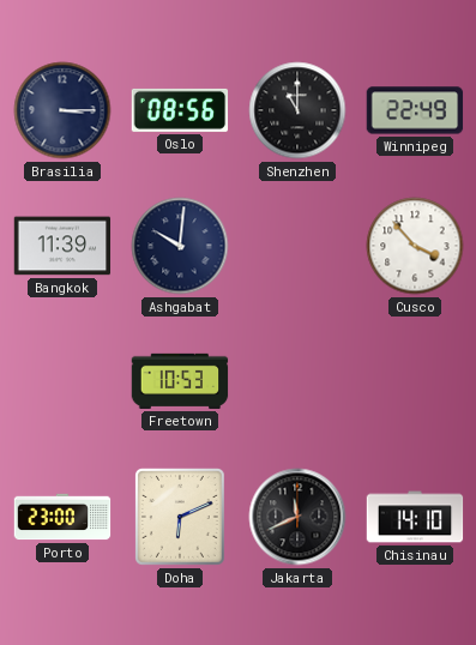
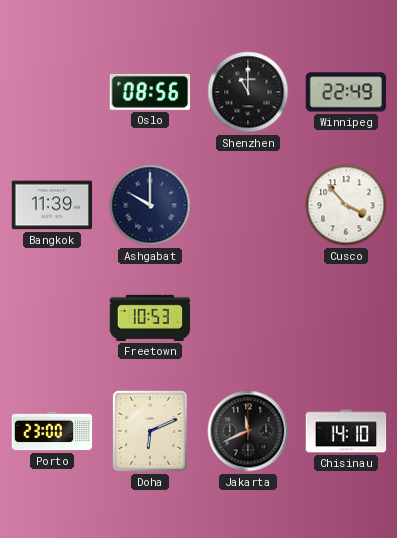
Brasilia: 3:15 -> none (62, 110)
Ashgabat: 10:01 -> 10:00 (150, 205)
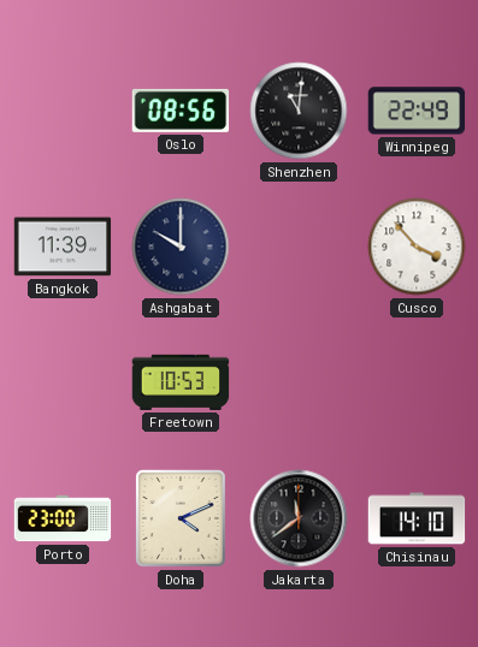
Shenzhen: 11:00 -> 11:01 (299, 111)
Doha: 6:11 -> 4:11 (182, 520)
Jakarta: 11:41 -> 11:39 (299, 518)
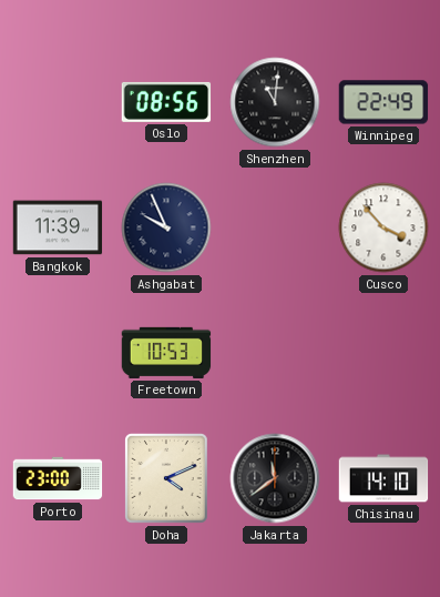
Ashgabat: 10:00 -> 9:56 (166, 227)
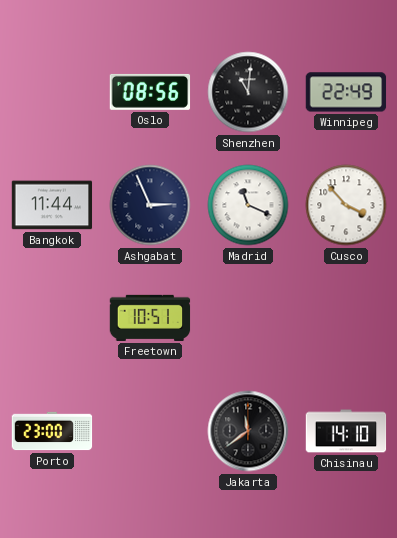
Bangkok: 11:39 -> 11:44 (52, 205)
Ashgabat: 9:56 -> 2:56 (150, 205)
Madrid: none -> 11:19 (248, 205)
Freetown: 10:53 -> 10:51 (150, 318)
Doha: 4:11 -> none (167, 479)
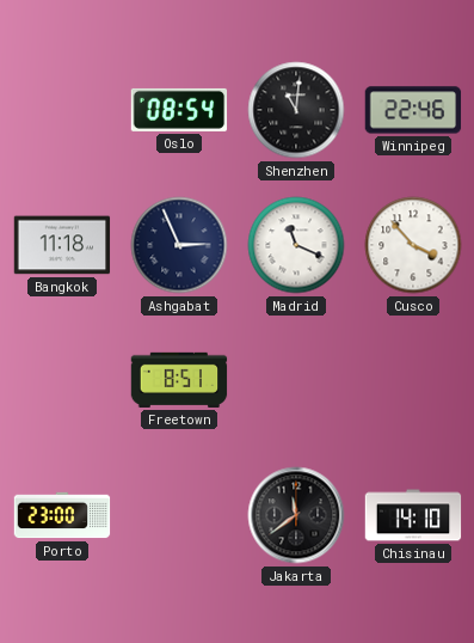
Oslo: 08:56 -> 08:54 (179, 110)
Winnipeg: 22:49 -> 22:46 (413, 110)
Bangkok: 11:44 -> 11:18 (62, 245)
Freetown: 10:51 -> 8:51 (179, 380)
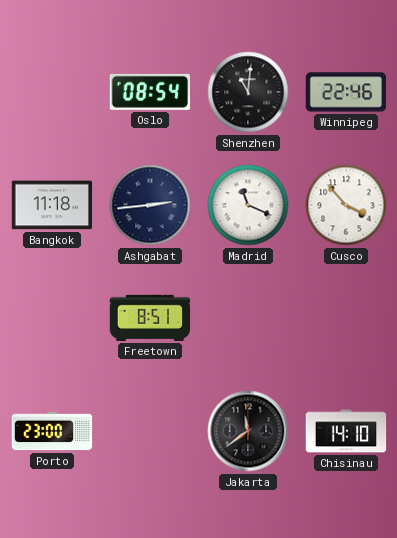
Ashgabat: 2:56 -> 2:44 (150, 205)
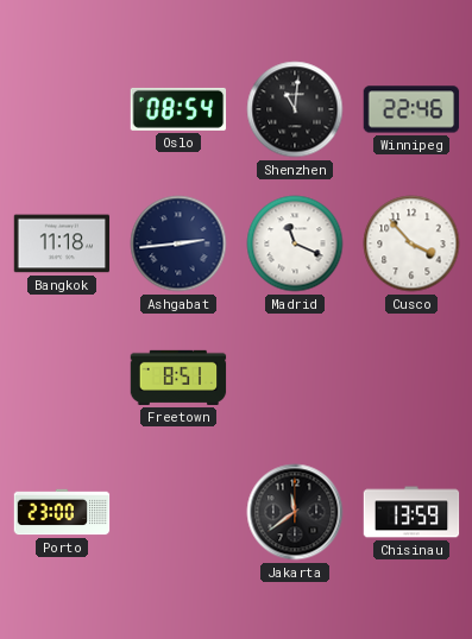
Chisinau: 14:10 -> 13:59 (411, 512)
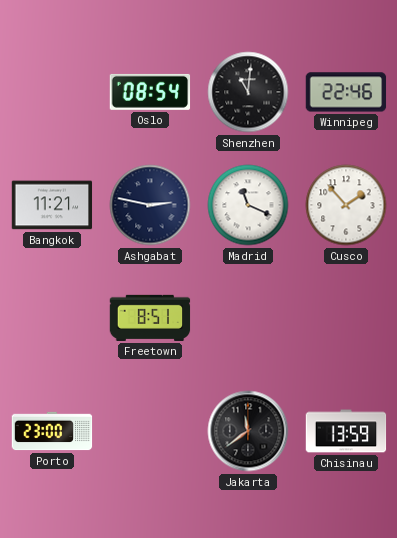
Bangkok: 11:18 -> 11:21 (52, 205)
Ashgabat: 2:44 -> 2:47 (150, 205)
Cusco: 3:53 -> 1:53 (346, 205)
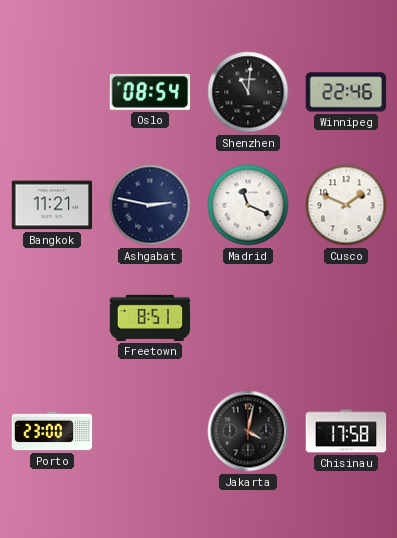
Cusco: 1:53 -> 1:49 (346, 205)
Jakarta: 11:39 -> 4:02 (248, 431)
Chisinau: 13:59 -> 17:58 (346, 431)
